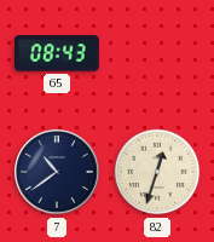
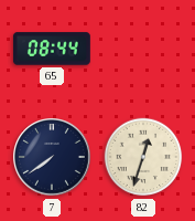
65: 08:43 -> 08:44 (52, 49)
7: 10:39 -> 7:39 (52, 157)
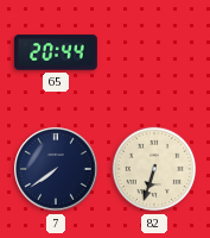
65: 08:44 -> 20:44 (56, 52)
82: 12:33 -> 6:33 (154, 169)
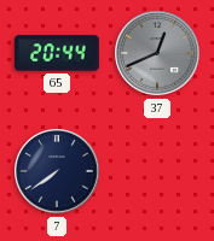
37: none -> 12:41 (157, 53)
82: 6:33 -> none (154, 169)
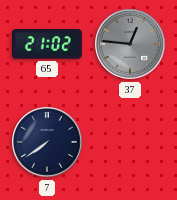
65: 20:44 -> 21:02 (47, 44)
37: 12:41 -> 12:46 (130, 44)
